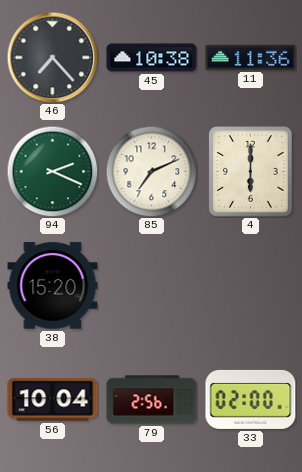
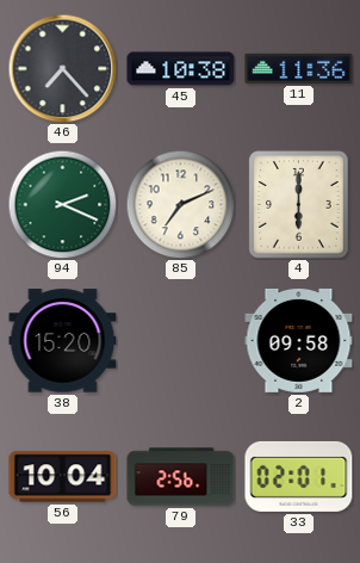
2: none -> 09:58 (299, 340)
33: 02:00 -> 02:01 (299, 476)
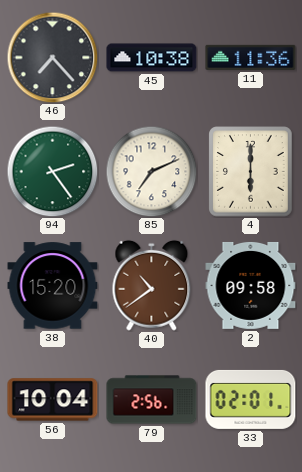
94: 2:19 -> 2:24 (52, 171)
40: none -> 10:39 (152, 285)
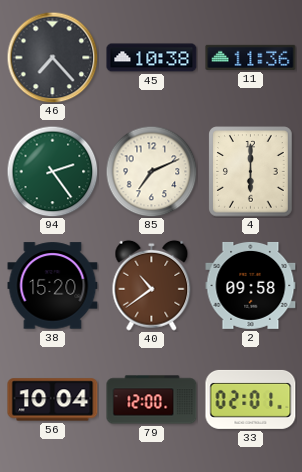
79: 2:56 -> 12:00 (152, 400)
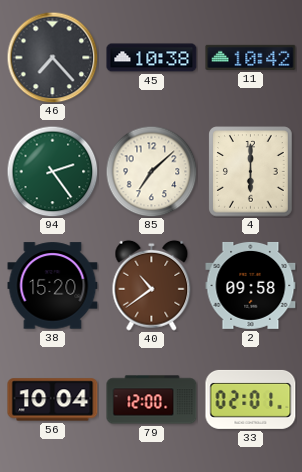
11: 11:36 -> 10:42 (251, 57)
85: 7:11 -> 7:08 (151, 171)
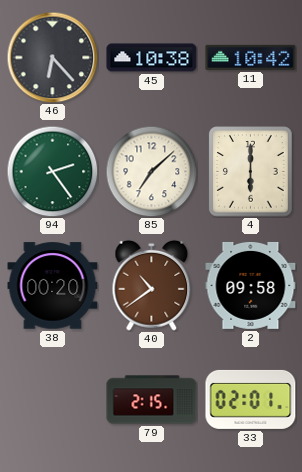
46: 7:23 -> 6:23 (52, 57)
38: 15:20 -> 00:20 (53, 286)
56: 10:04 -> none (53, 400)
79: 12:00 -> 2:15 (152, 400)
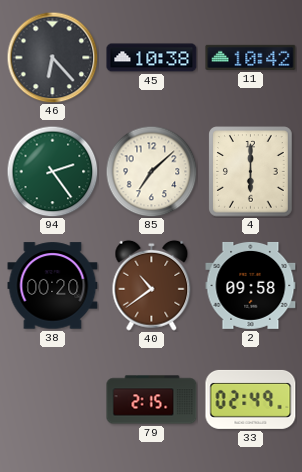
33: 02:01 -> 02:49 (251, 399)
